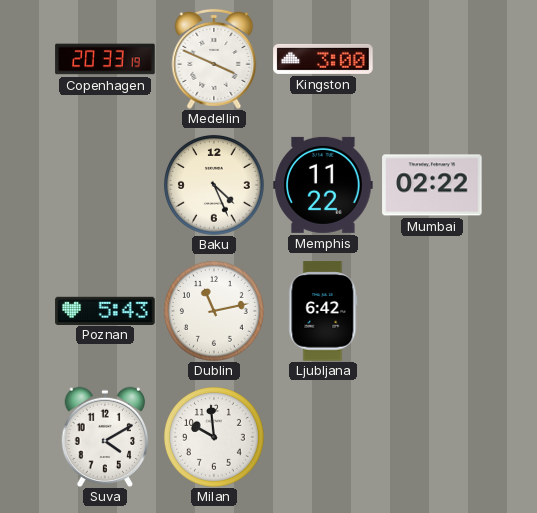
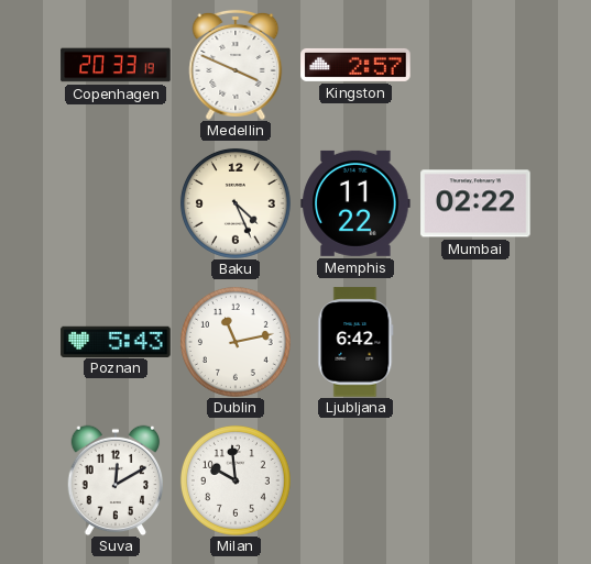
Kingston: 3:00 -> 2:57 (355, 65)
Suva: 4:10 -> 12:10 (116, 480)
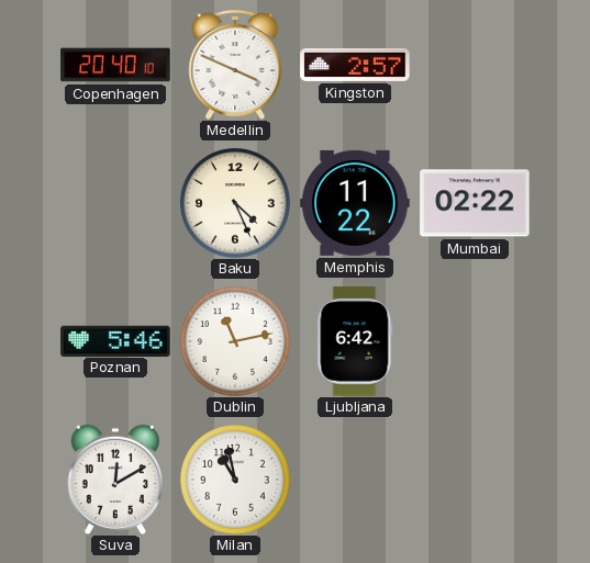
Copenhagen: 20:33 -> 20:40 (115, 65)
Poznan: 5:43 -> 5:46 (115, 340)
Milan: 9:59 -> 10:58 (235, 480)
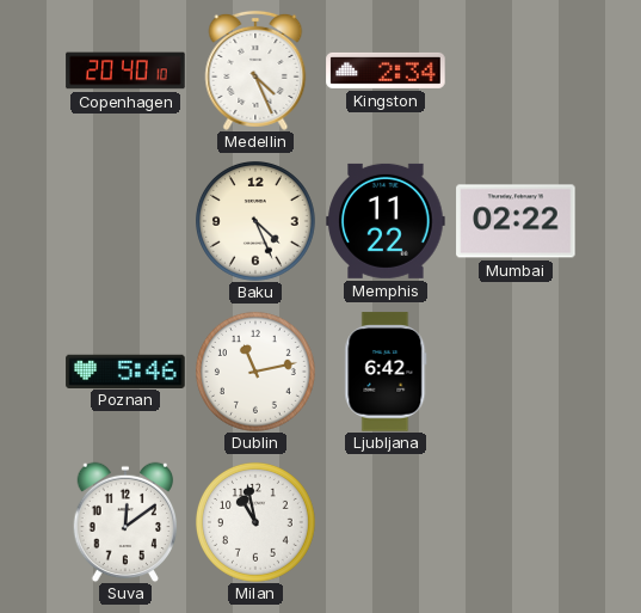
Medellin: 3:49 -> 4:26 (255, 71)
Kingston: 2:57 -> 2:34 (386, 71)
Suva: 12:10 -> 12:09 (125, 522)
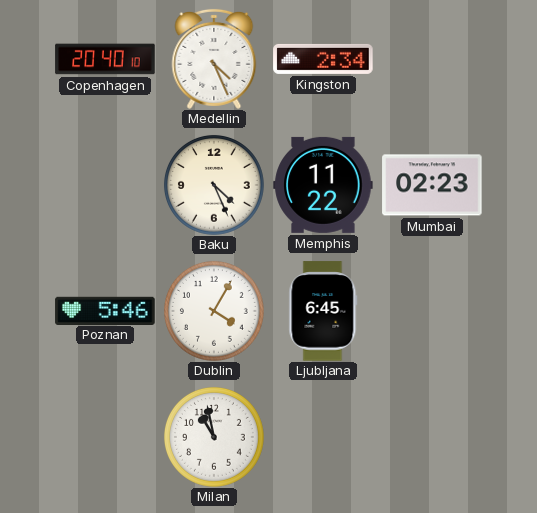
Mumbai: 02:22 -> 02:23 (432, 185)
Dublin: 11:13 -> 4:05 (214, 311)
Ljubljana: 6:42 -> 6:45 (323, 311)
Suva: 12:09 -> none (125, 522)
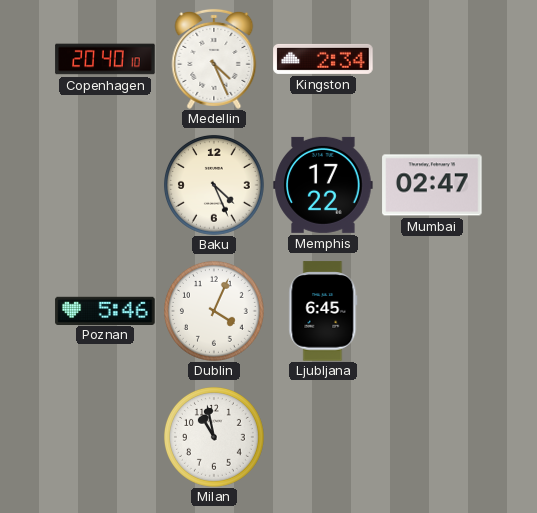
Memphis: 11:22 -> 17:22 (323, 185)
Mumbai: 02:23 -> 02:47 (432, 185)
Dublin: 4:05 -> 4:04 (214, 311)
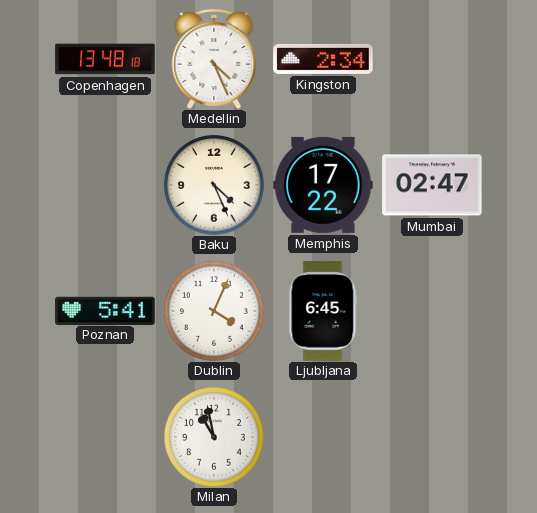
Copenhagen: 20:40 -> 13:48 (105, 59)
Poznan: 5:46 -> 5:41 (105, 310)
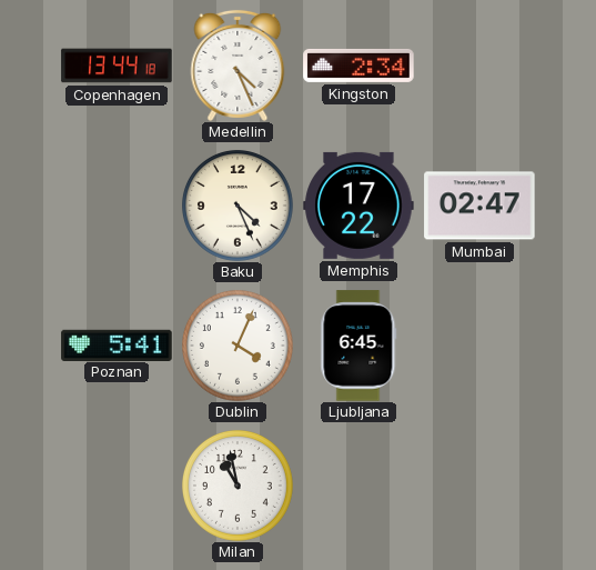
Copenhagen: 13:48 -> 13:44 (117, 66)
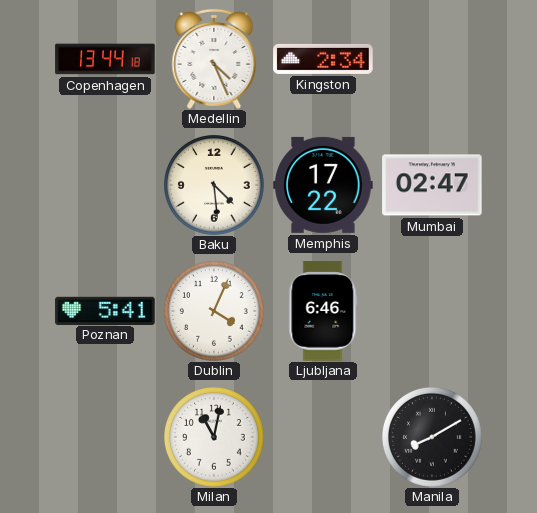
Baku: 4:26 -> 4:29 (214, 185)
Ljubljana: 6:45 -> 6:46 (323, 311)
Milan: 10:58 -> 11:02 (214, 437)
Manila: none -> 8:10 (432, 437)
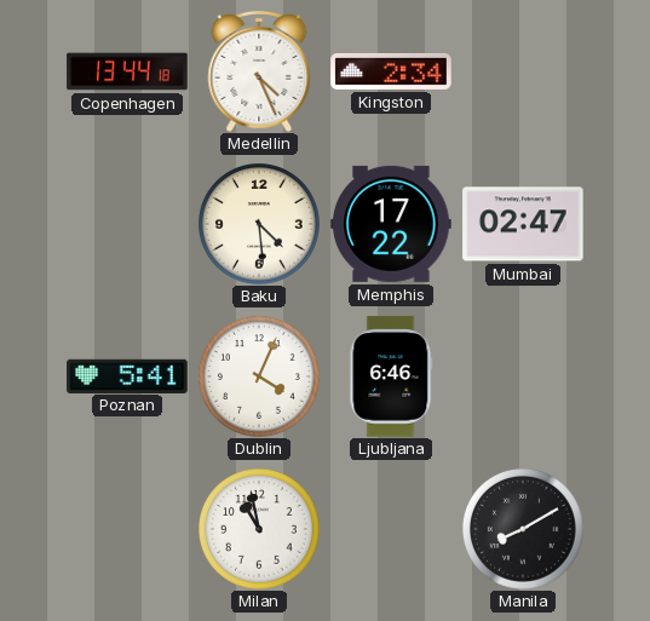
Milan: 11:02 -> 10:58 (259, 529)
